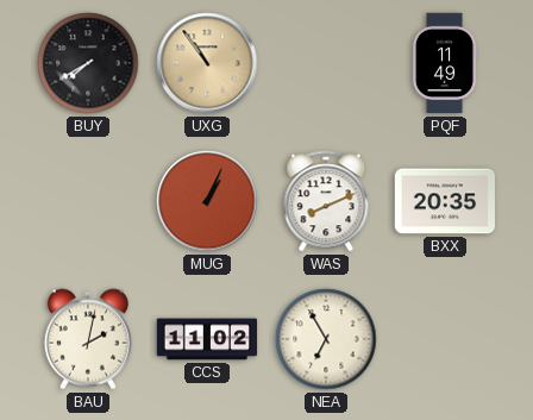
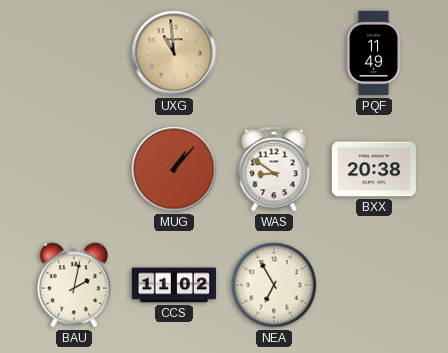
BUY: 7:40 -> none (88, 63)
UXG: 10:54 -> 10:59 (174, 53)
MUG: 1:04 -> 1:07 (174, 169)
WAS: 8:11 -> 8:51 (274, 169)
BXX: 20:35 -> 20:38 (374, 169)
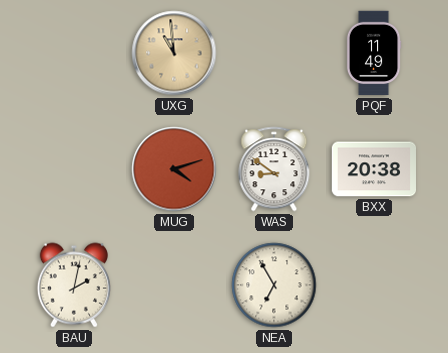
MUG: 1:07 -> 4:12 (174, 169)
CCS: 11:02 -> none (174, 285)
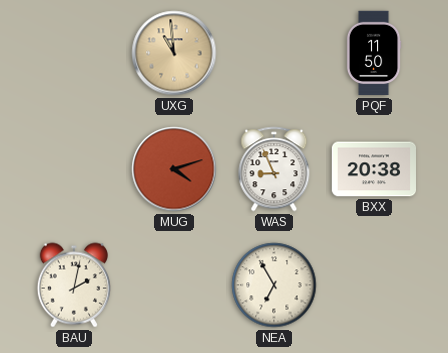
PQF: 11:49 -> 11:50 (374, 53)
WAS: 8:51 -> 8:56 (274, 169)
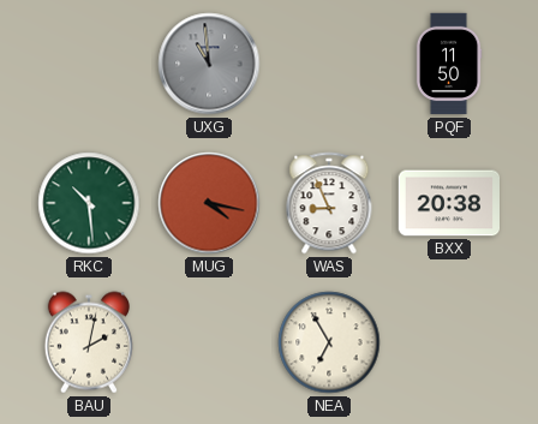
UXG dial: champagne -> grey (209, 64)
RKC: none -> 10:29 (89, 203)
MUG: 4:12 -> 4:17 (209, 203)
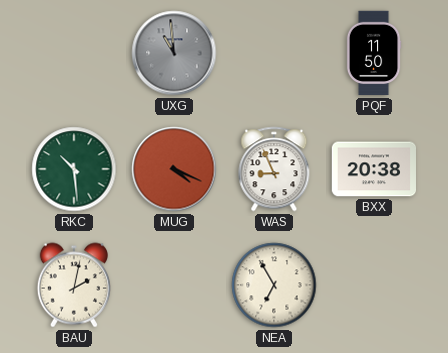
MUG: 4:17 -> 4:19 (174, 169)
